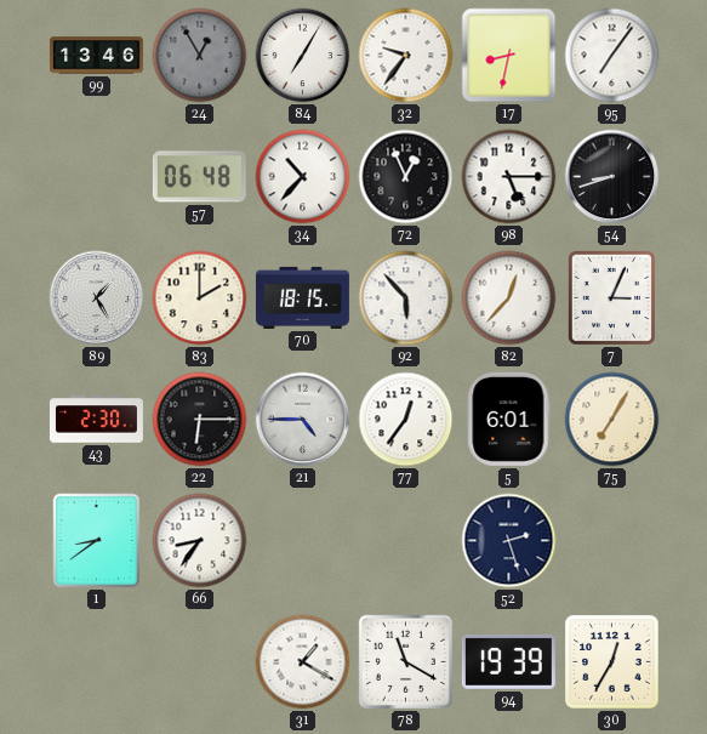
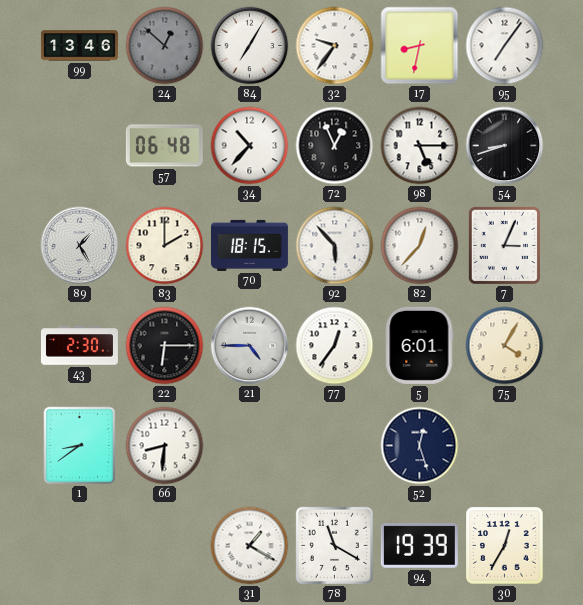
24: 12:55 -> 12:52 (165, 46)
75: 7:05 -> 4:05 (505, 346)
66: 8:36 -> 8:31 (165, 446)
52: 2:27 -> 12:27 (420, 446)
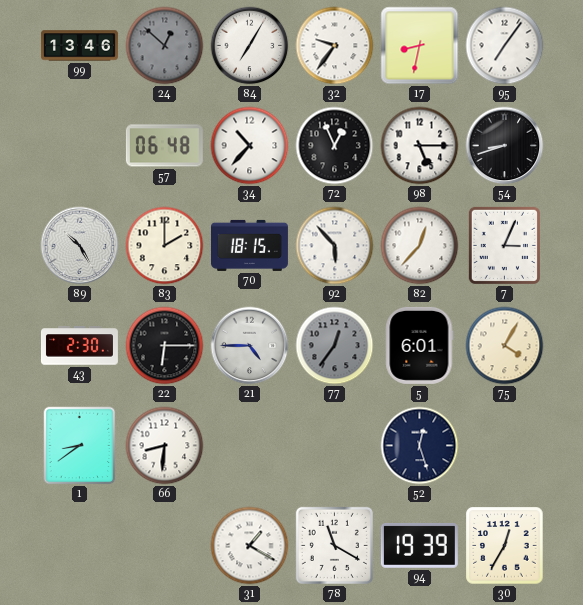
89: 1:25 -> 10:25 (80, 246)
77 dial: white -> grey (335, 346)
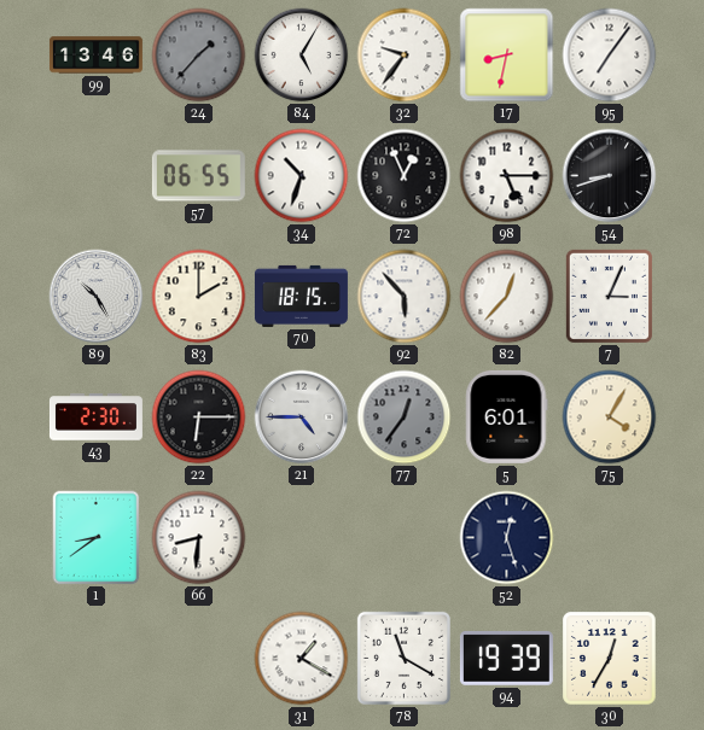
24: 12:52 -> 1:37 (199, 56)
84: 7:05 -> 5:05 (302, 56)
57: 06:48 -> 06:55 (198, 176)
34: 10:37 -> 10:33 (302, 176)
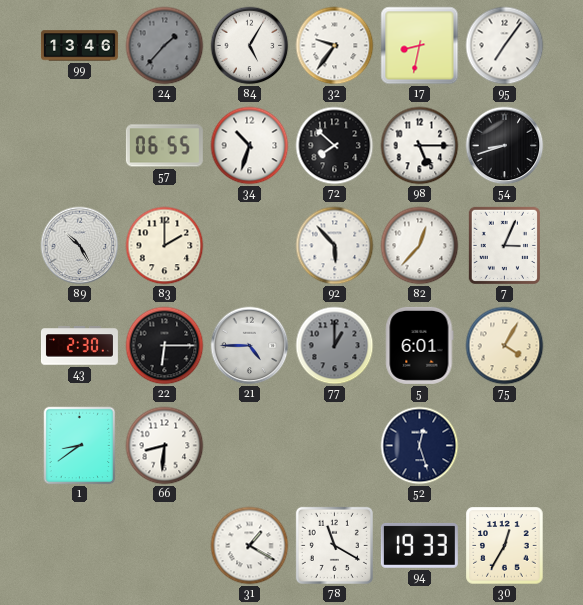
72: 12:56 -> 7:52 (335, 146)
70: 18:15 -> none (301, 296)
77: 12:36 -> 1:00 (335, 346)
94: 19:39 -> 19:33 (419, 545)
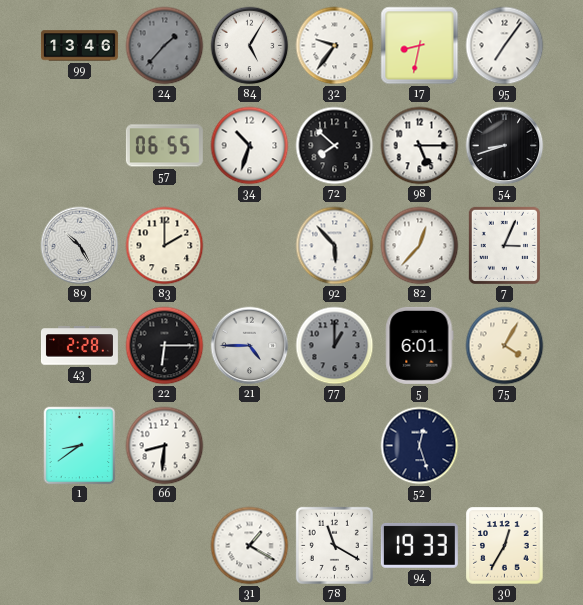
43: 2:30 -> 2:28 (79, 346)
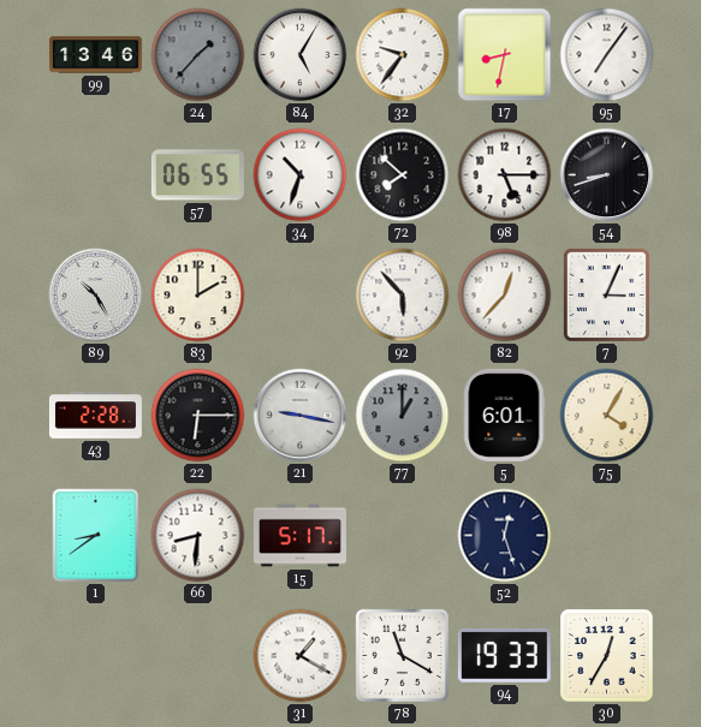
21: 4:45 -> 9:17 (301, 416)
15: none -> 5:17 (299, 536)
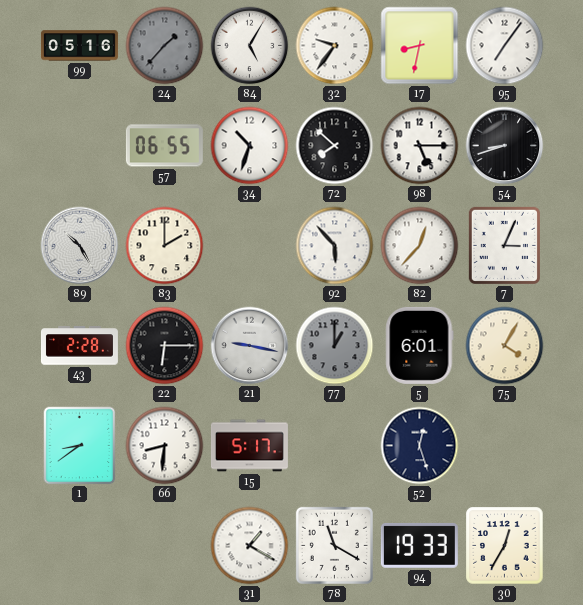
99: 13:46 -> 05:16 (79, 46)
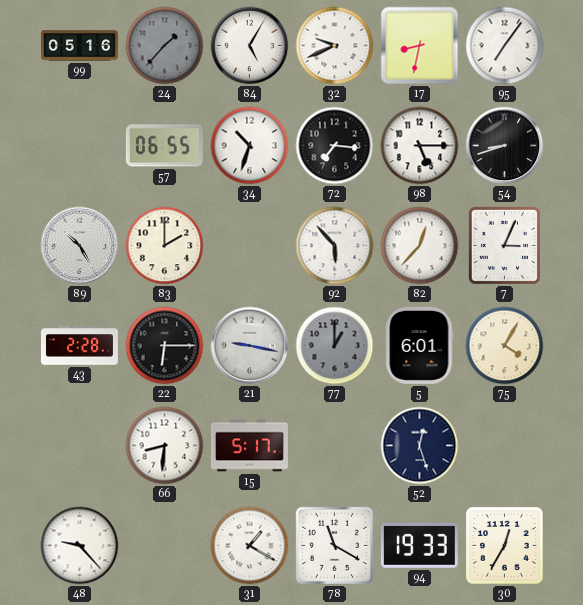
32: 9:36 -> 9:41 (335, 46)
72: 7:52 -> 7:16 (335, 146)
1: 8:39 -> none (80, 446)
48: none -> 9:23 (80, 546)
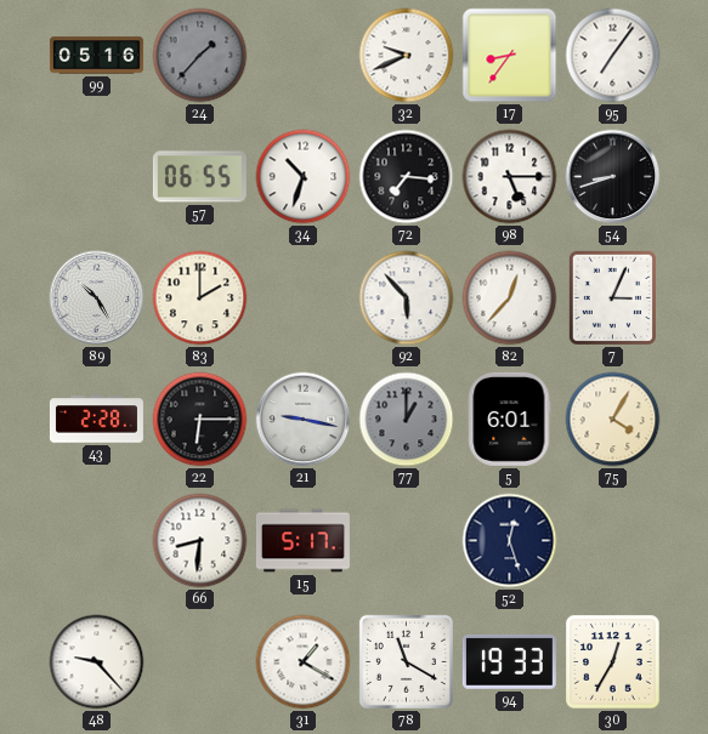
84: 5:05 -> none (250, 46)
17: 8:32 -> 8:36 (510, 56)
